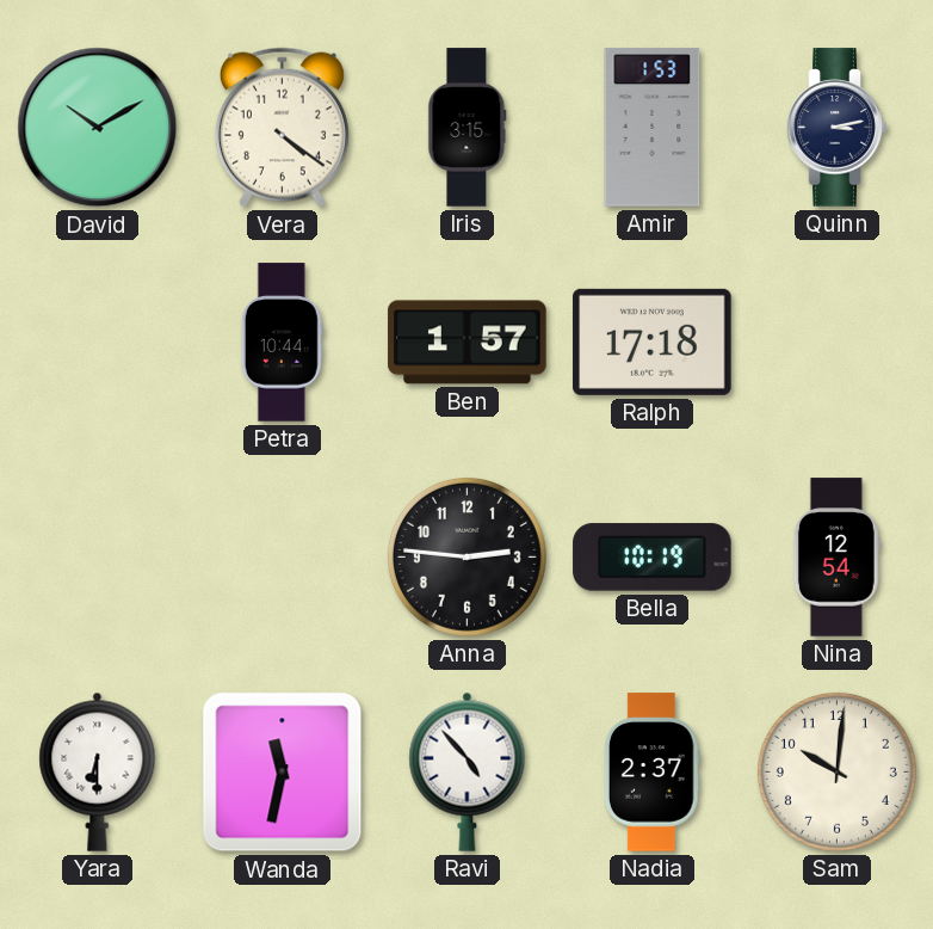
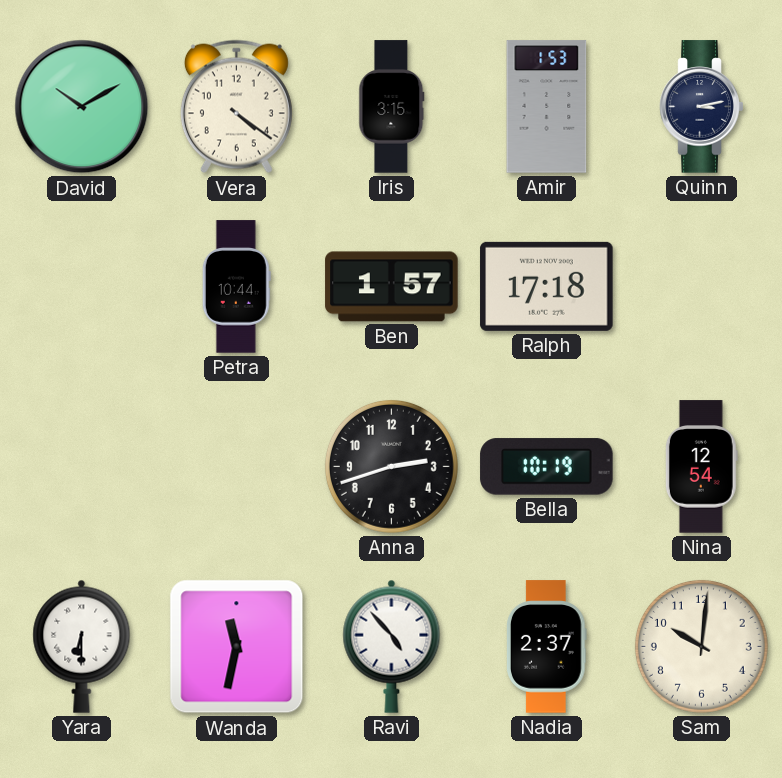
Anna: 2:46 -> 2:42 (391, 466)
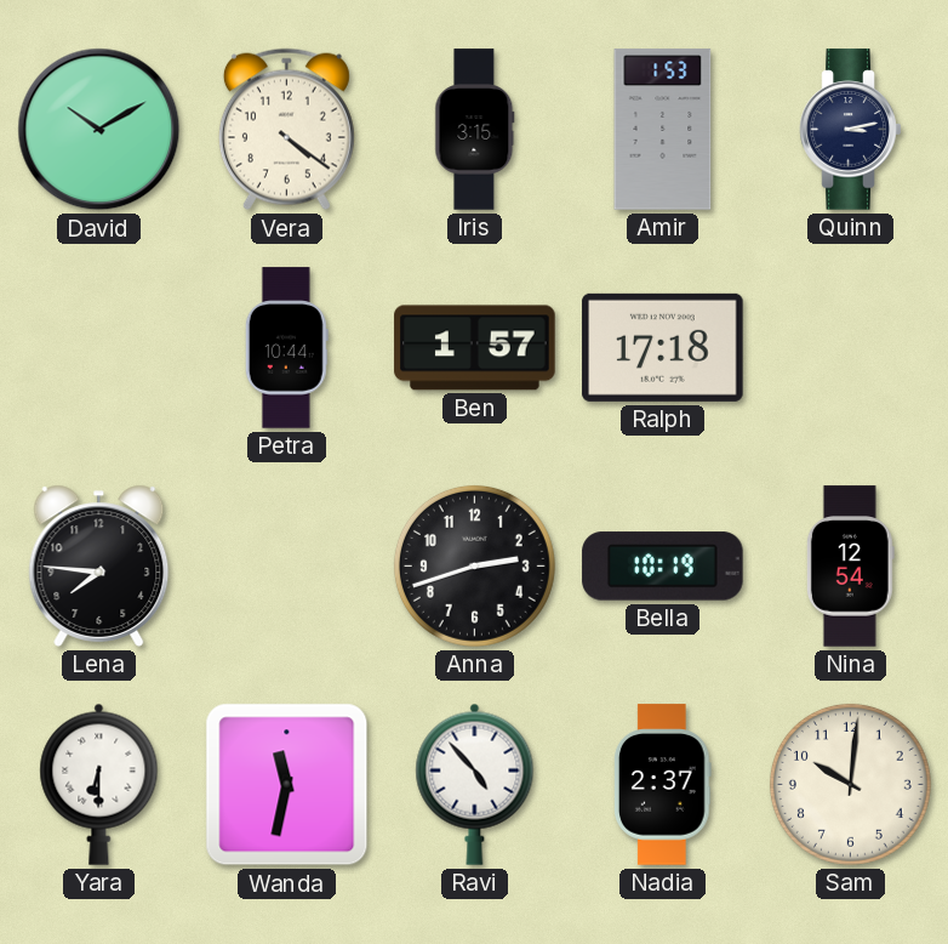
Lena: none -> 7:46 (99, 565)
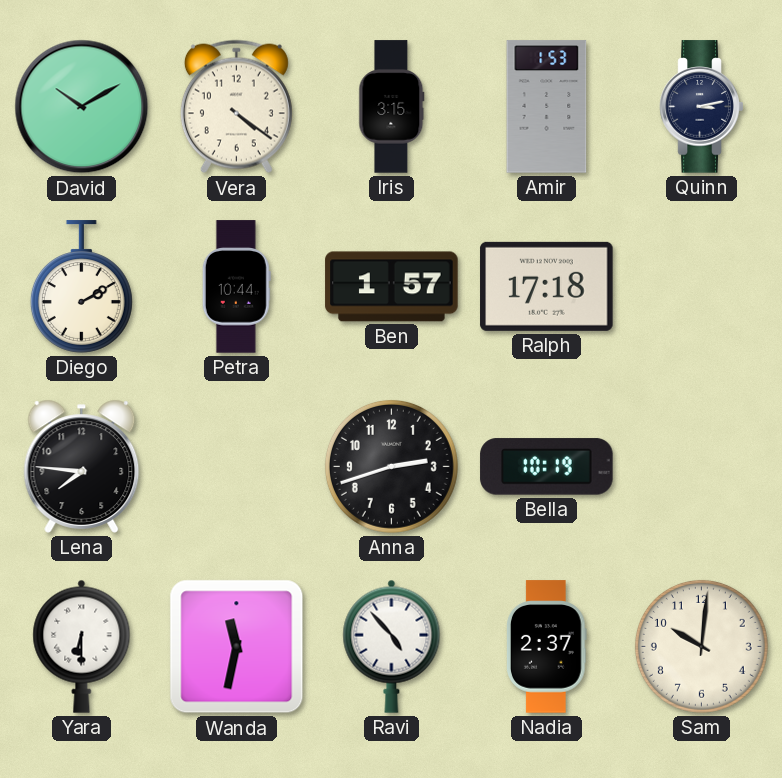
Diego: none -> 2:10 (81, 287)
Nina: 12:54 -> none (850, 567)
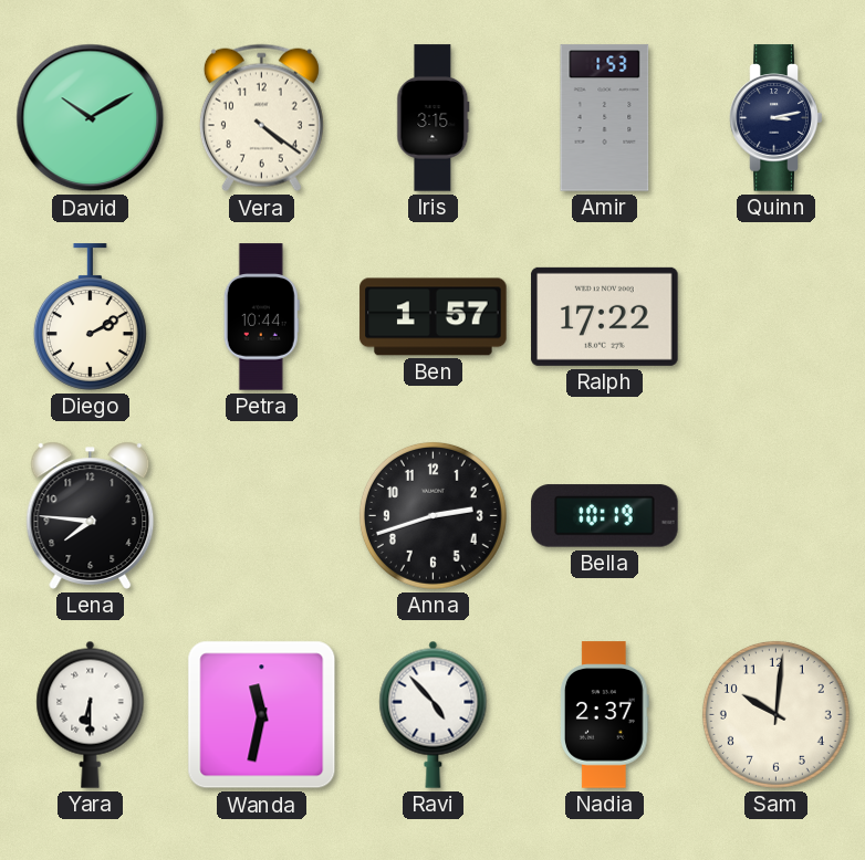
Ralph: 17:18 -> 17:22 (605, 316)
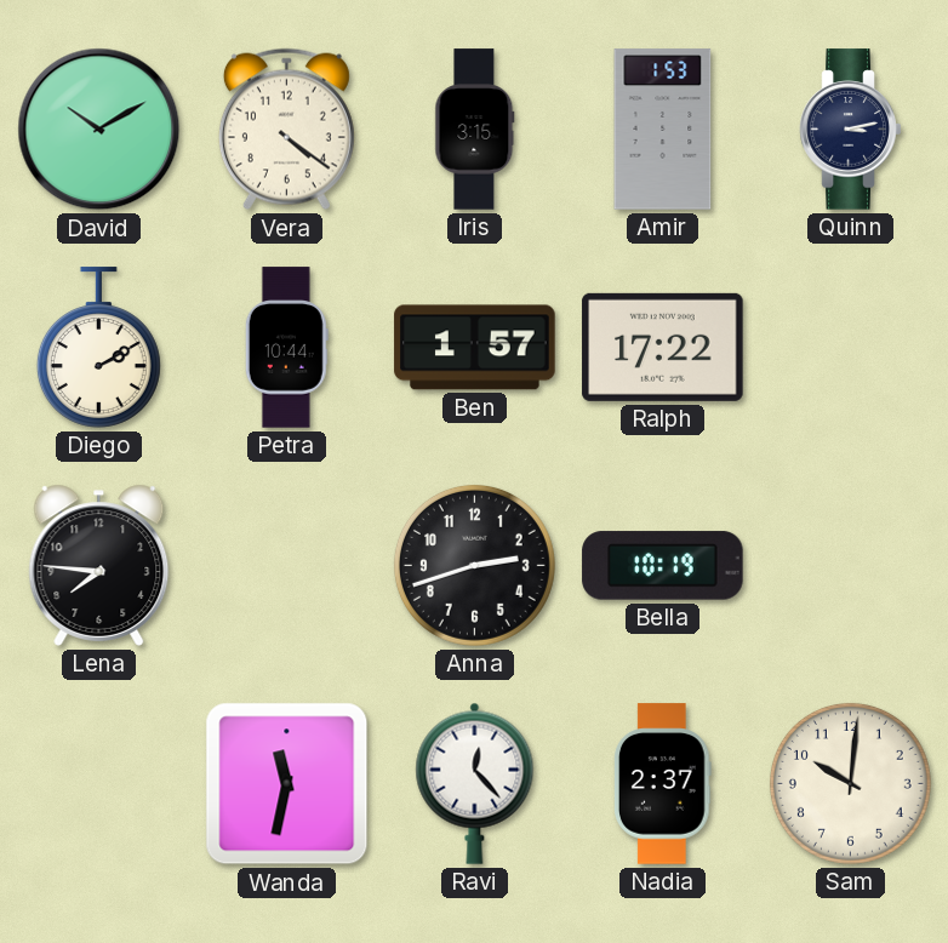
Yara: 6:30 -> none (91, 714)
Ravi: 4:53 -> 12:23 (475, 783)
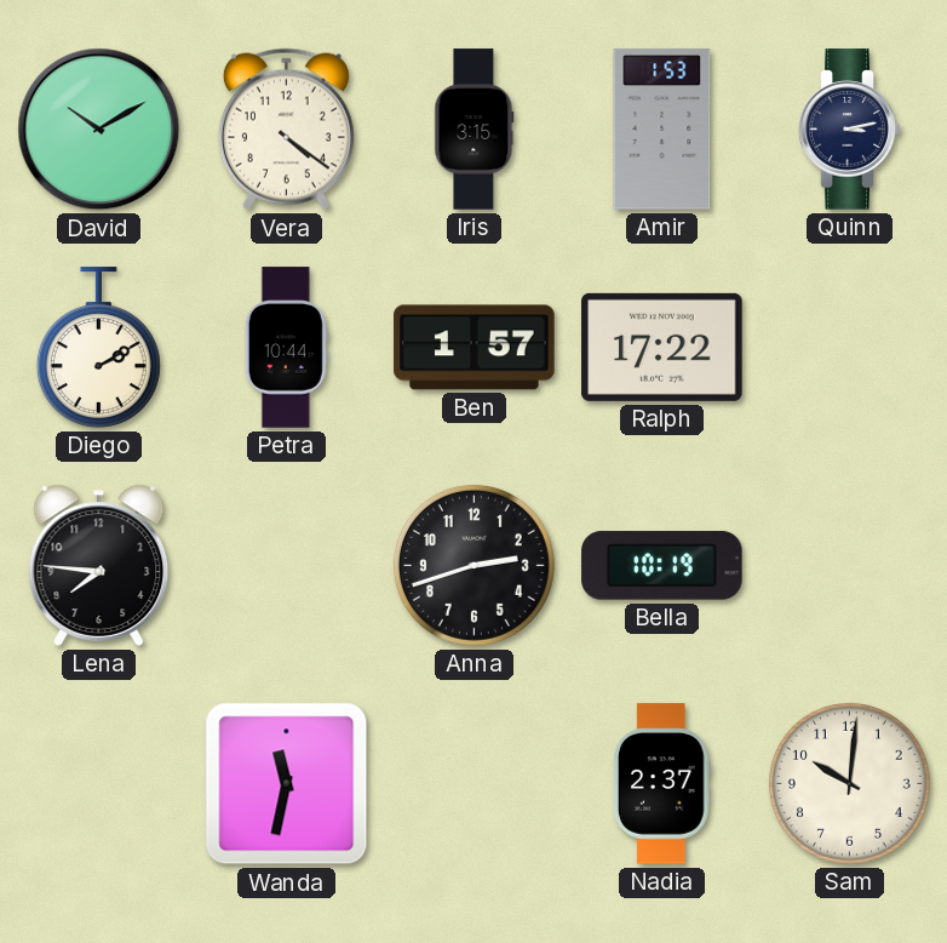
Ravi: 12:23 -> none (475, 783)
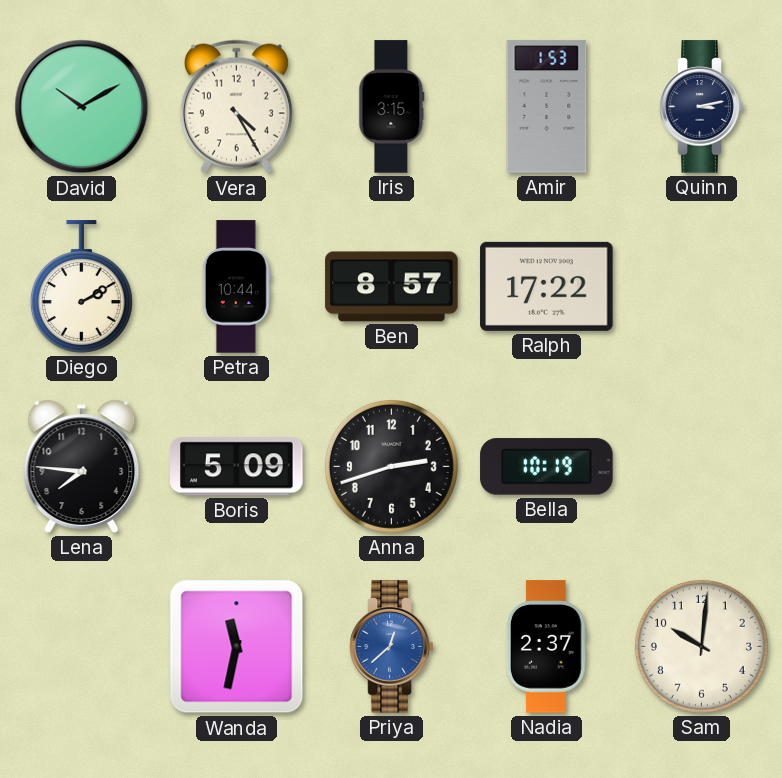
Vera: 4:21 -> 4:25 (236, 107)
Ben: 1:57 -> 8:57 (392, 287)
Boris: none -> 5:09 (237, 467)
Priya: none -> 12:38 (392, 647)
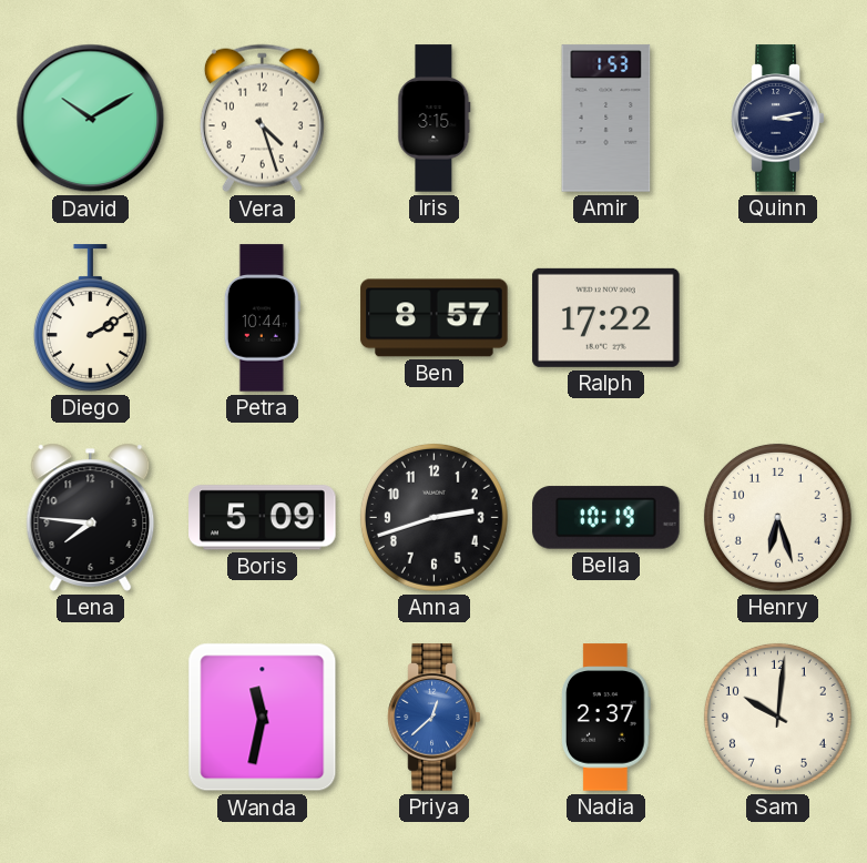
Vera: 4:25 -> 4:27 (262, 119)
Henry: none -> 6:27 (777, 517)
